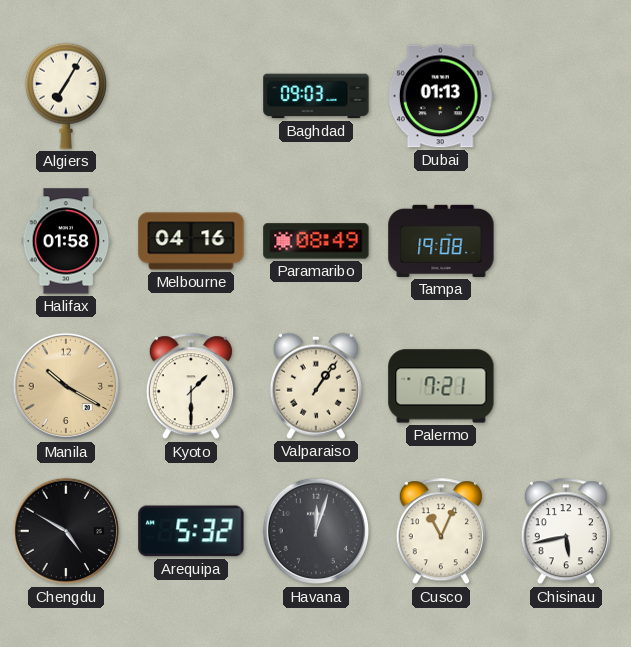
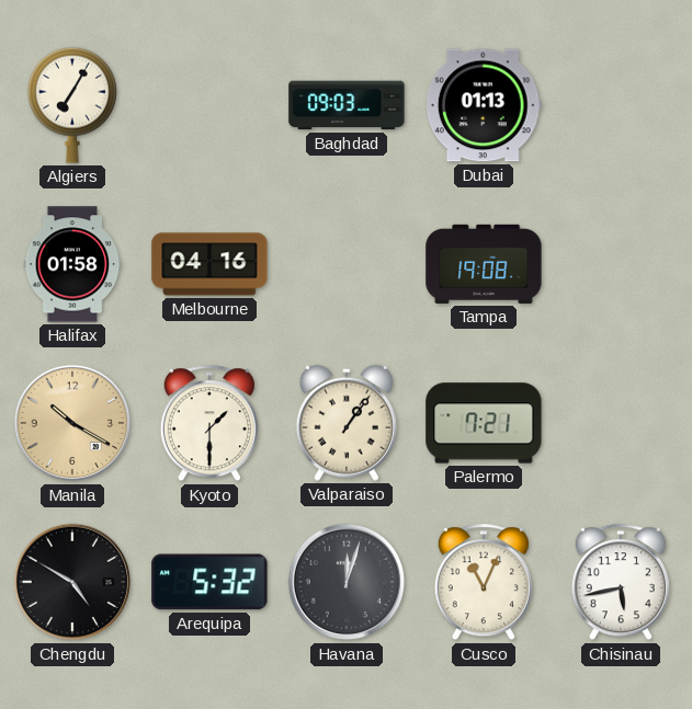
Paramaribo: 08:49 -> none (316, 241)
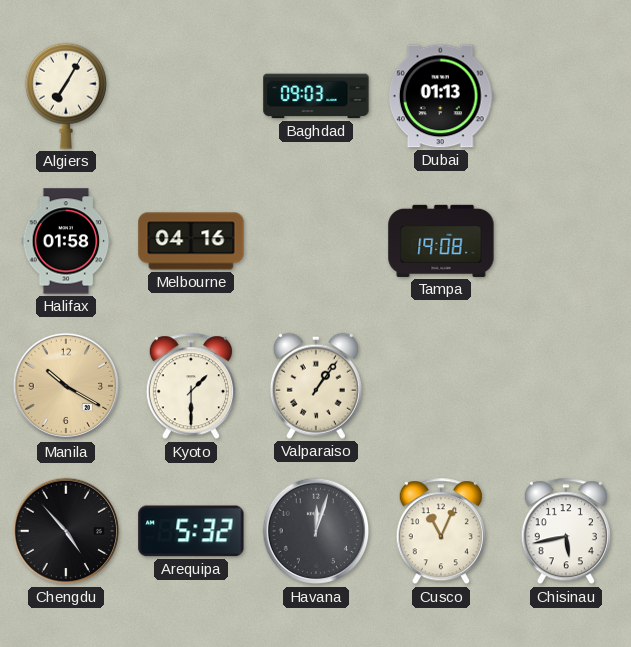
Palermo: 7:21 -> none (484, 423)
Chengdu: 4:50 -> 4:53 (66, 531)
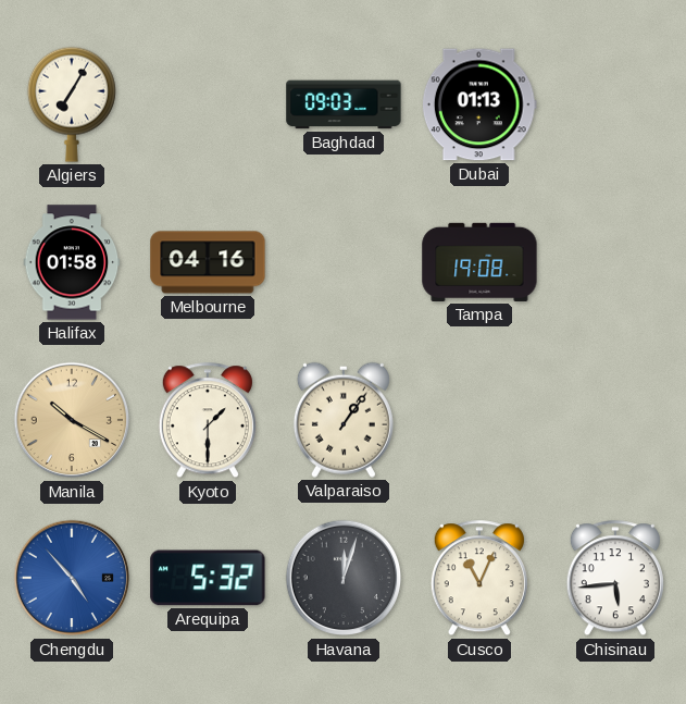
Chengdu dial: black -> blue (72, 578)
Chisinau: 5:43 -> 5:44 (615, 579)
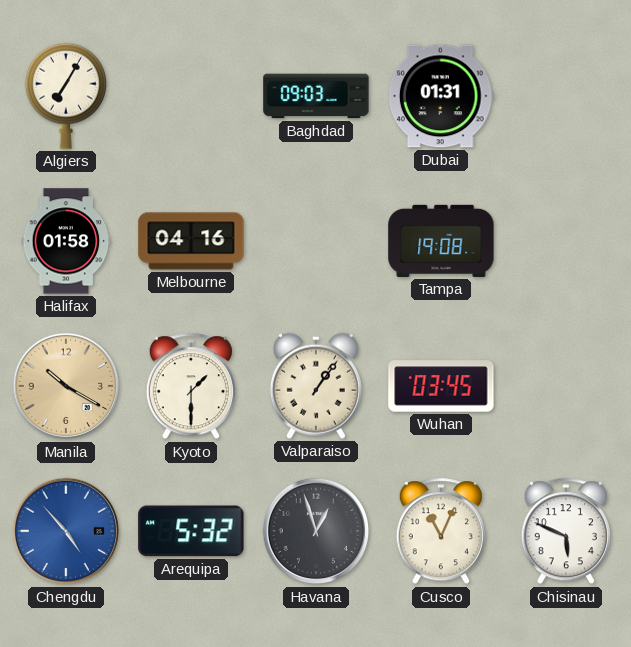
Dubai: 01:13 -> 01:31 (441, 96)
Wuhan: none -> 03:45 (441, 386)
Havana: 12:03 -> 12:57 (316, 531)
Chisinau: 5:44 -> 5:49 (566, 532)
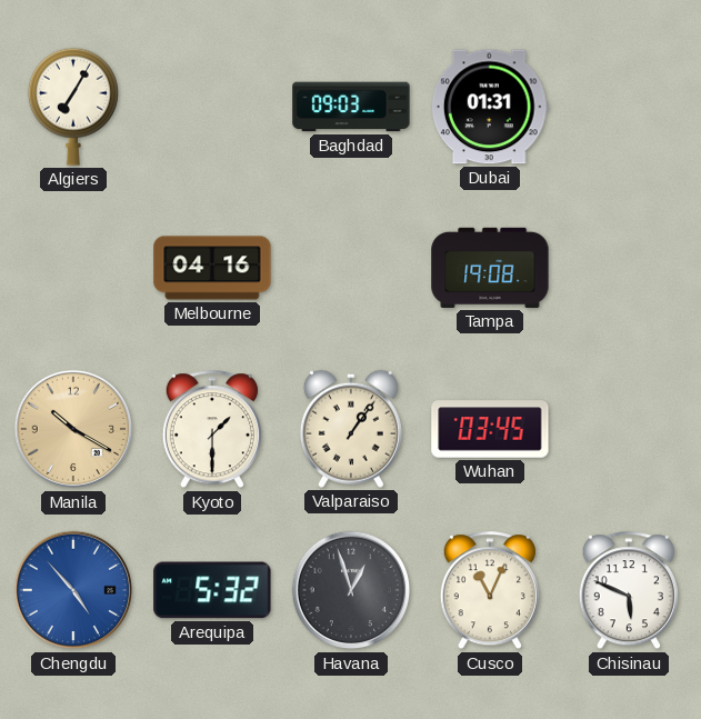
Halifax: 01:58 -> none (66, 241)
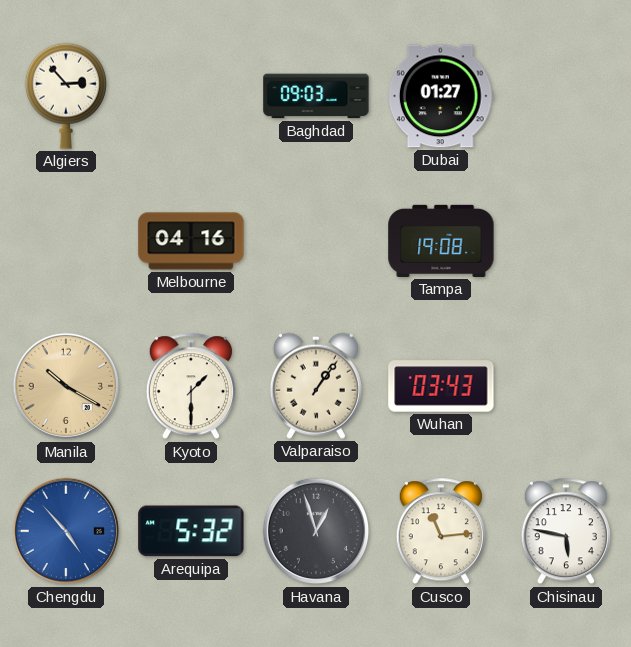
Algiers: 7:05 -> 2:53 (66, 96)
Dubai: 01:31 -> 01:27 (441, 96)
Wuhan: 03:45 -> 03:43 (441, 386)
Cusco: 11:04 -> 11:14 (441, 532)
Chisinau: 5:49 -> 5:47 (566, 532)
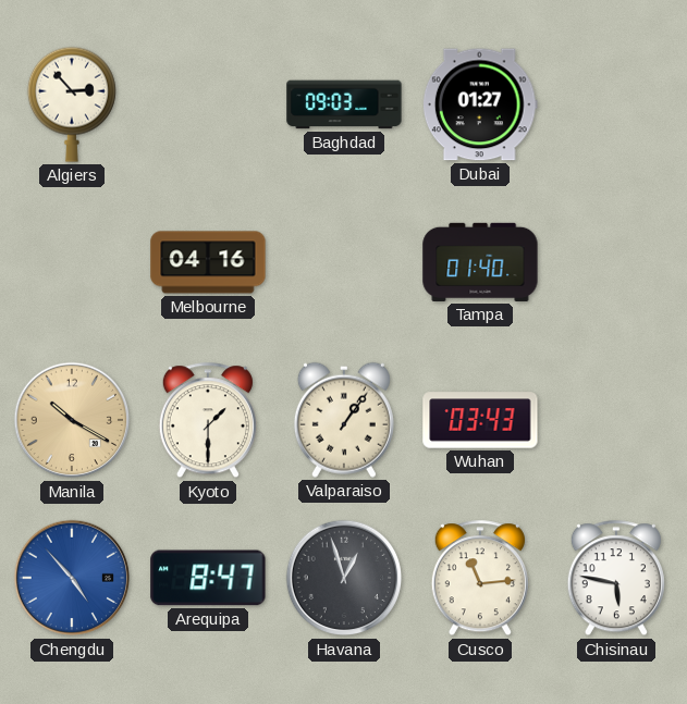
Tampa: 19:08 -> 01:40 (480, 262)
Arequipa: 5:32 -> 8:47 (208, 578)
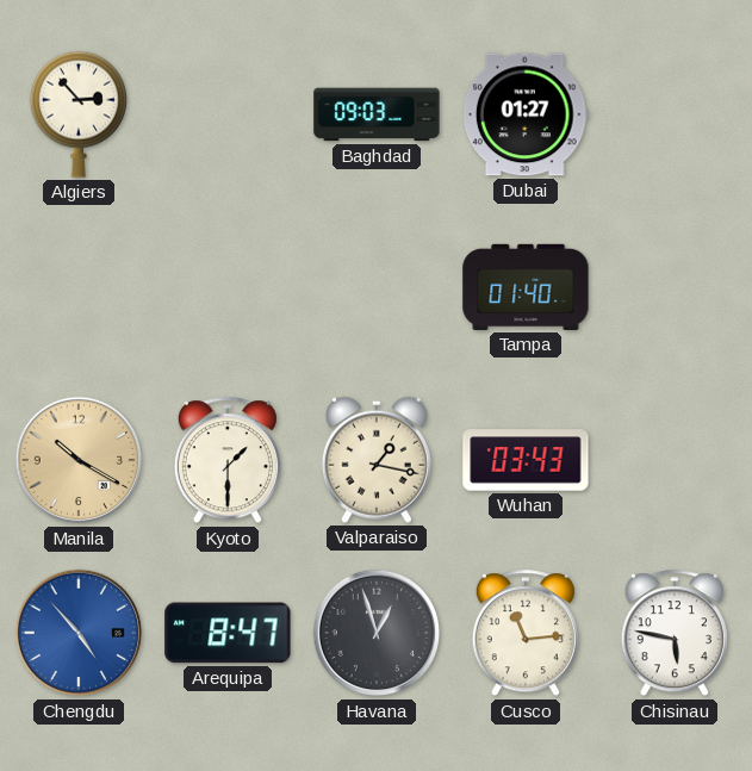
Melbourne: 04:16 -> none (208, 262)
Valparaiso: 1:06 -> 1:17 (377, 460)
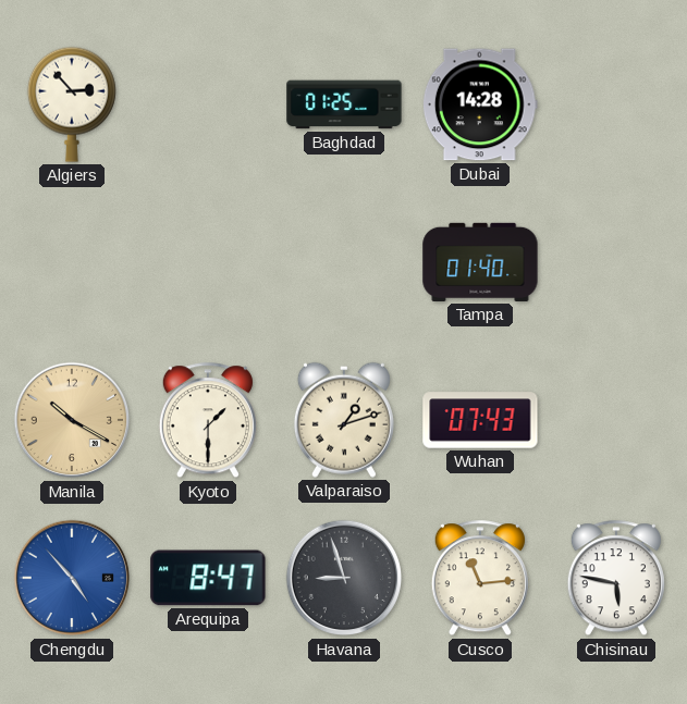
Baghdad: 09:03 -> 01:25 (344, 104)
Dubai: 01:27 -> 14:28 (480, 104)
Valparaiso: 1:17 -> 1:12 (344, 420)
Wuhan: 03:43 -> 07:43 (480, 420)
Havana: 12:57 -> 8:57 (344, 578)
